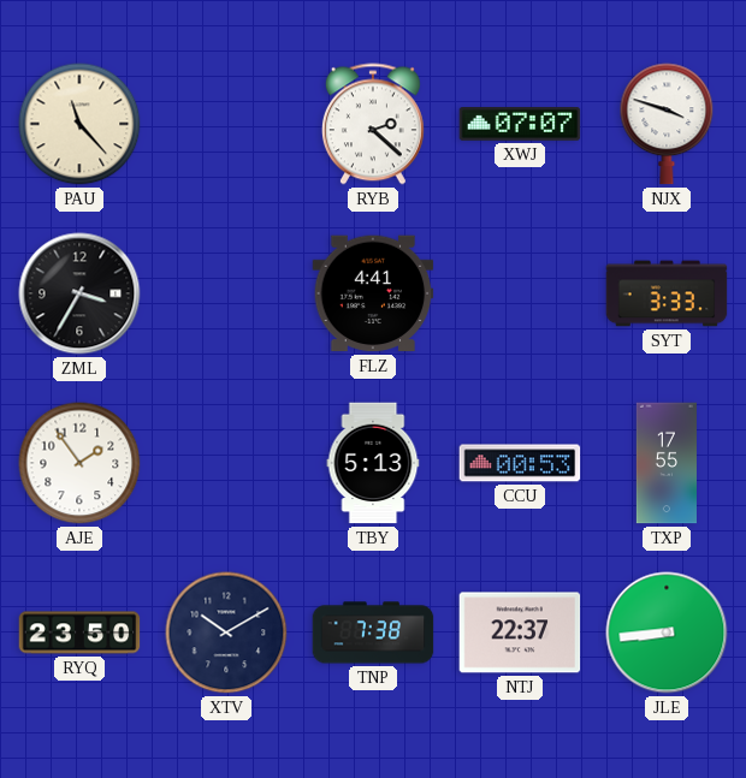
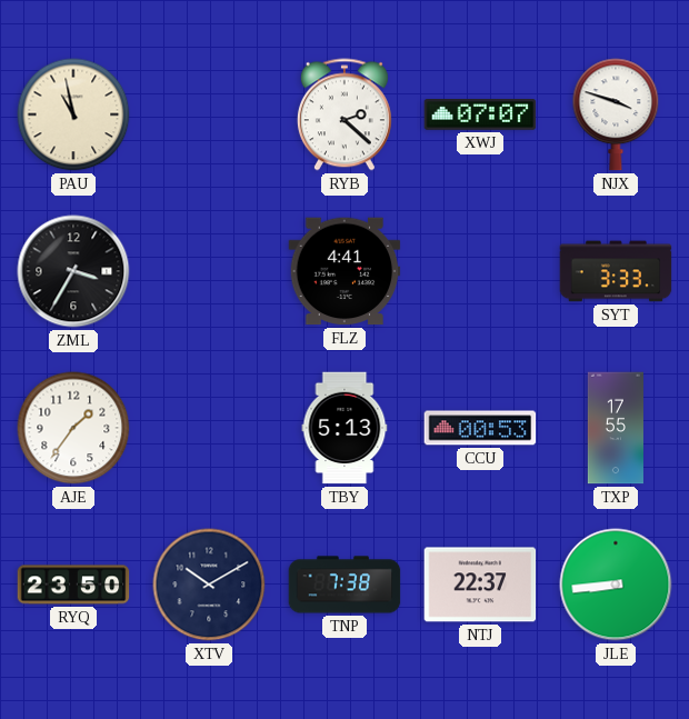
PAU: 11:23 -> 10:58 (73, 114)
AJE: 1:54 -> 1:36 (73, 428)
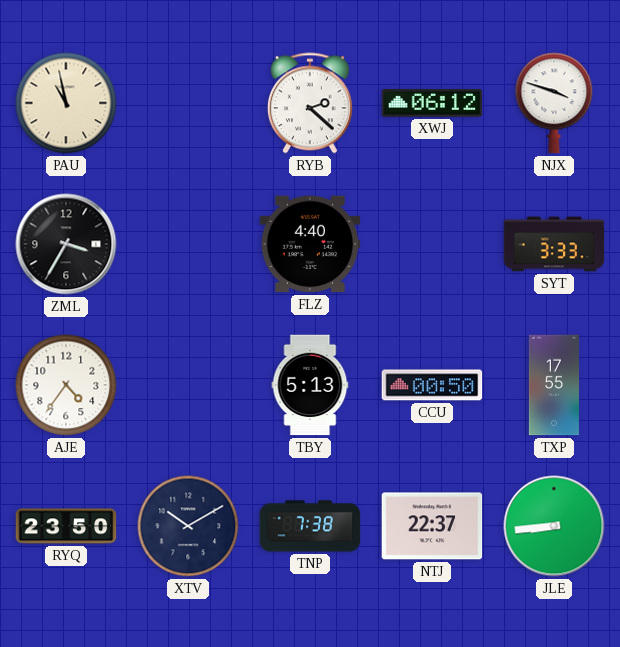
XWJ: 07:07 -> 06:12 (432, 104)
FLZ: 4:41 -> 4:40 (310, 244)
AJE: 1:36 -> 4:36 (66, 385)
CCU: 00:53 -> 00:50 (432, 385)
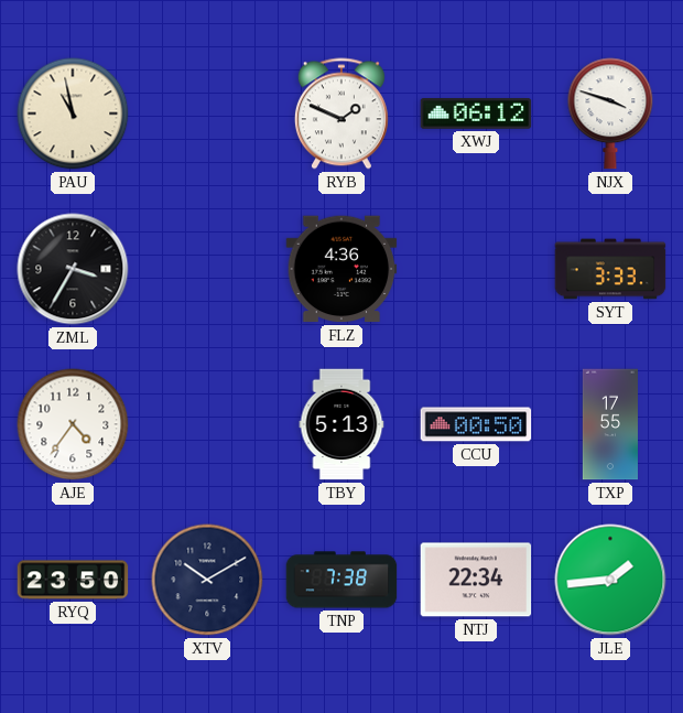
RYB: 2:22 -> 1:49 (341, 114)
FLZ: 4:40 -> 4:36 (341, 269)
NTJ: 22:37 -> 22:34 (476, 580)
JLE: 8:44 -> 1:44 (610, 580)
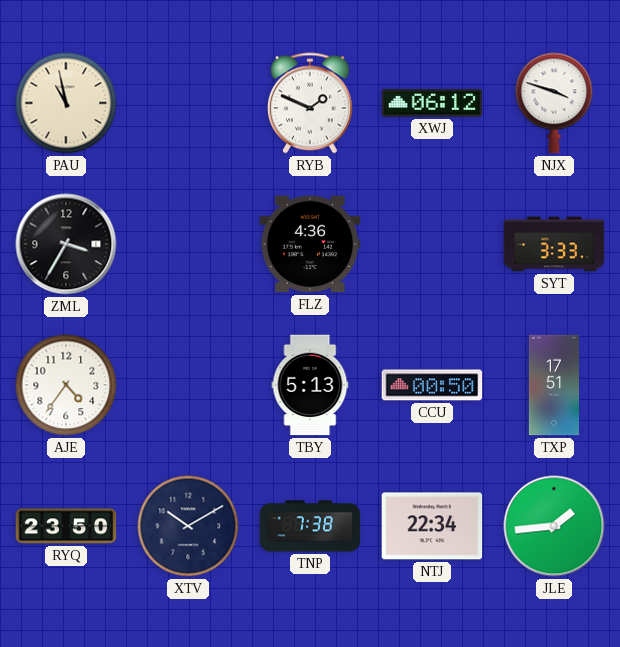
TXP: 17:55 -> 17:51 (554, 385)
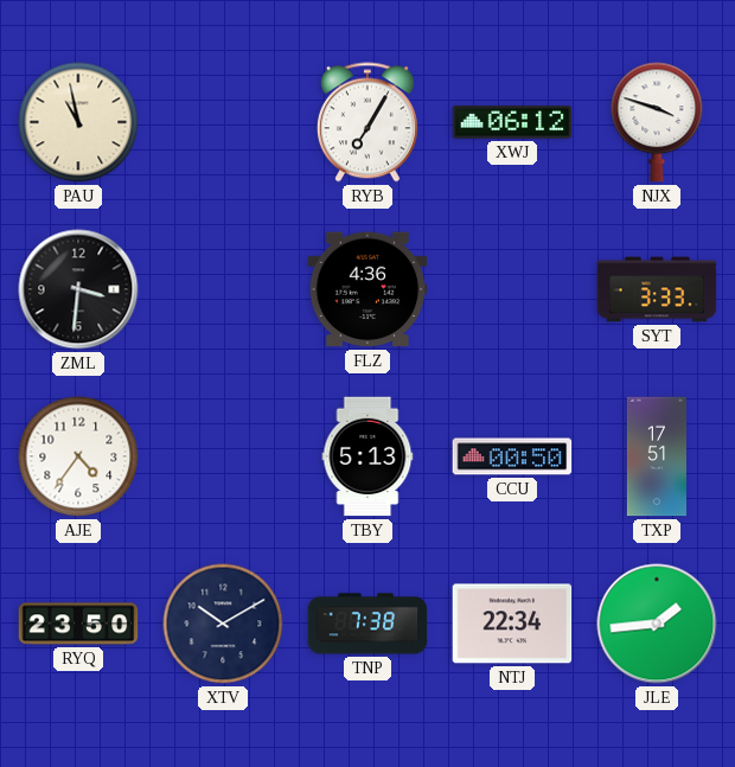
RYB: 1:49 -> 7:05 (367, 122)
ZML: 3:35 -> 3:31 (78, 289)
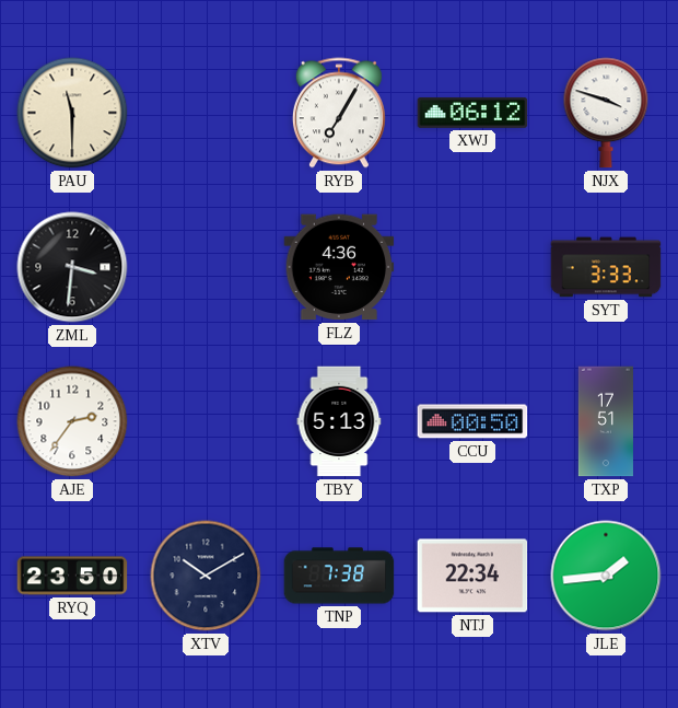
PAU: 10:58 -> 11:30 (72, 113)
AJE: 4:36 -> 2:36 (72, 421)
